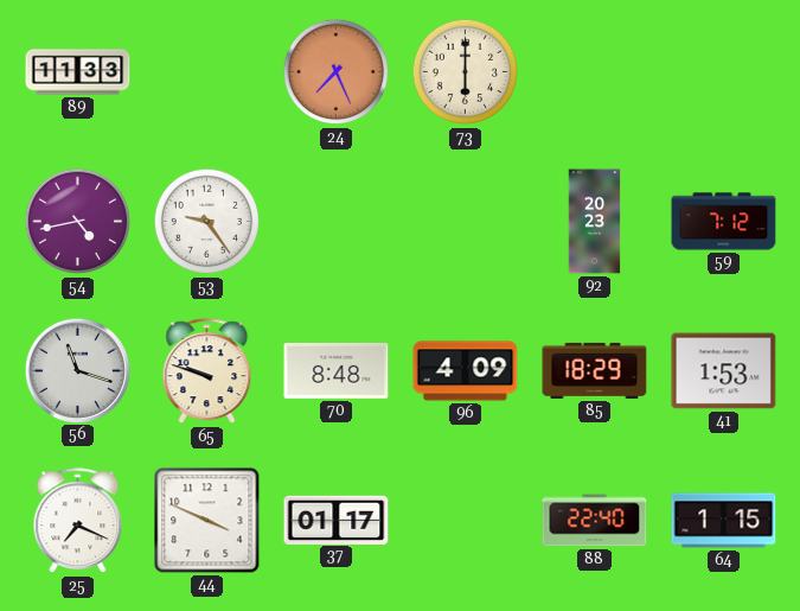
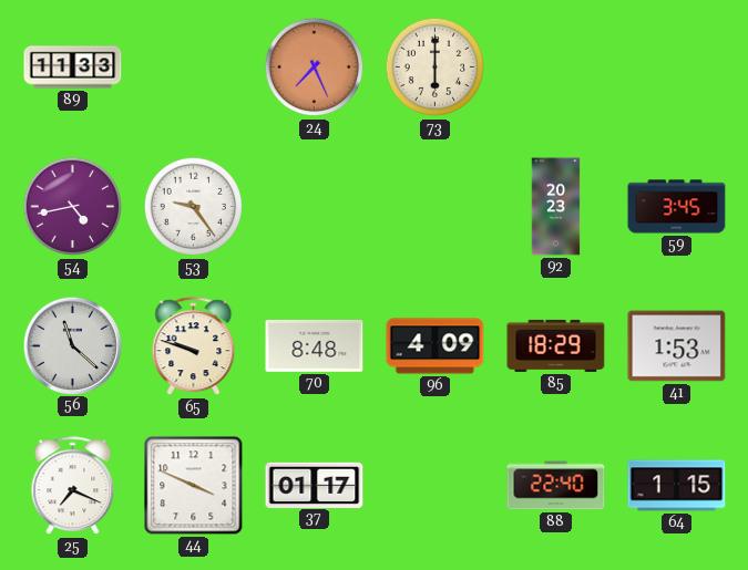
59: 7:12 -> 3:45 (677, 207)
56: 11:18 -> 11:22 (72, 345)
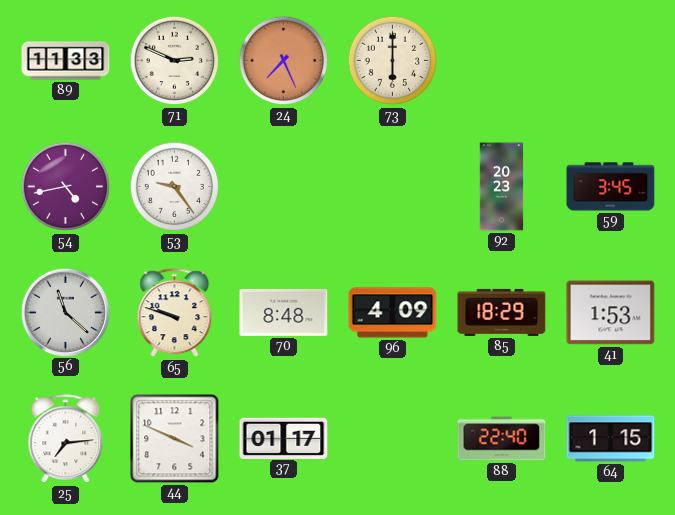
71: none -> 2:49 (175, 61)
25: 7:19 -> 7:14 (66, 439)
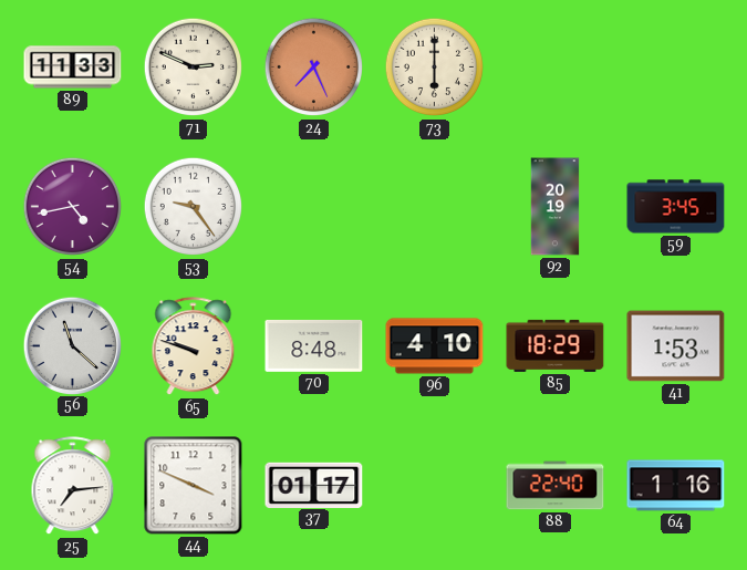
92: 20:23 -> 20:19 (556, 207)
96: 4:09 -> 4:10 (435, 346)
64: 1:15 -> 1:16 (676, 486)
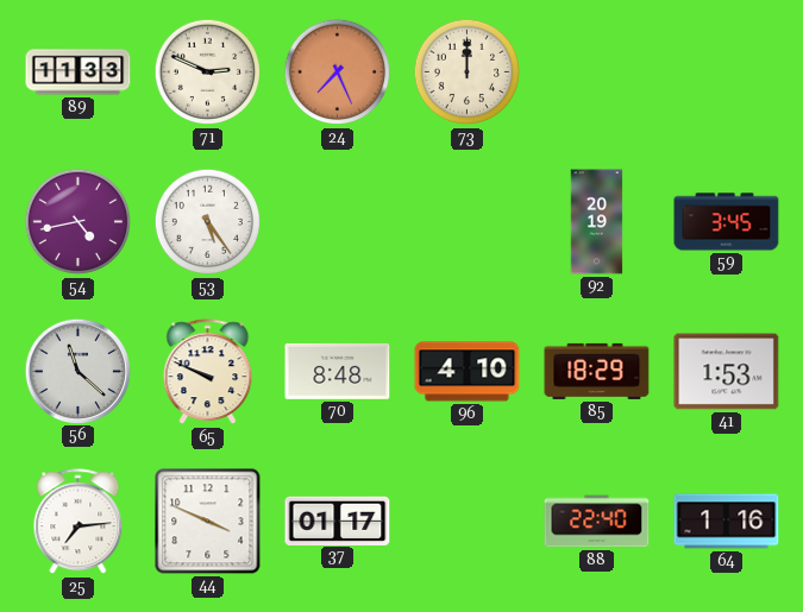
73: 6:00 -> 12:00 (468, 72)
53: 9:24 -> 5:24 (208, 222)
65: 9:48 -> 9:49 (208, 372)
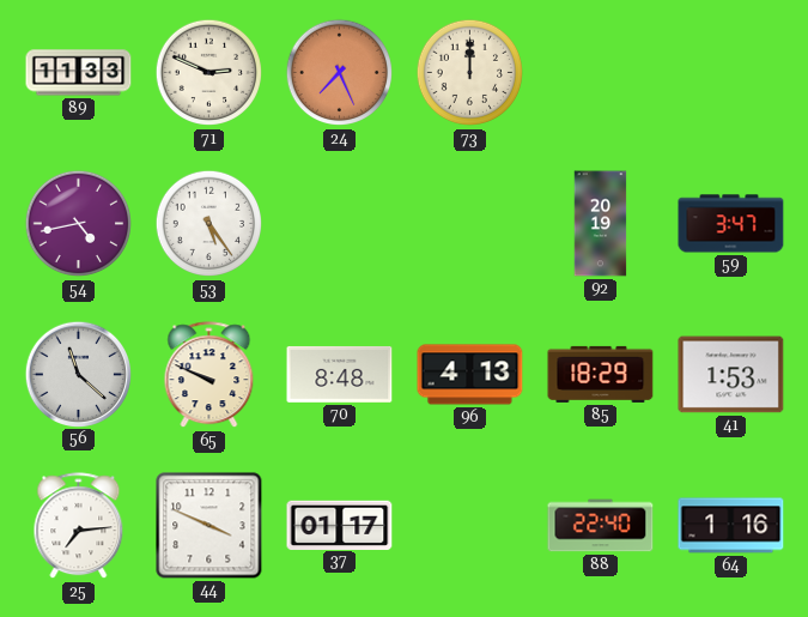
59: 3:45 -> 3:47 (731, 224)
96: 4:10 -> 4:13 (470, 375)
